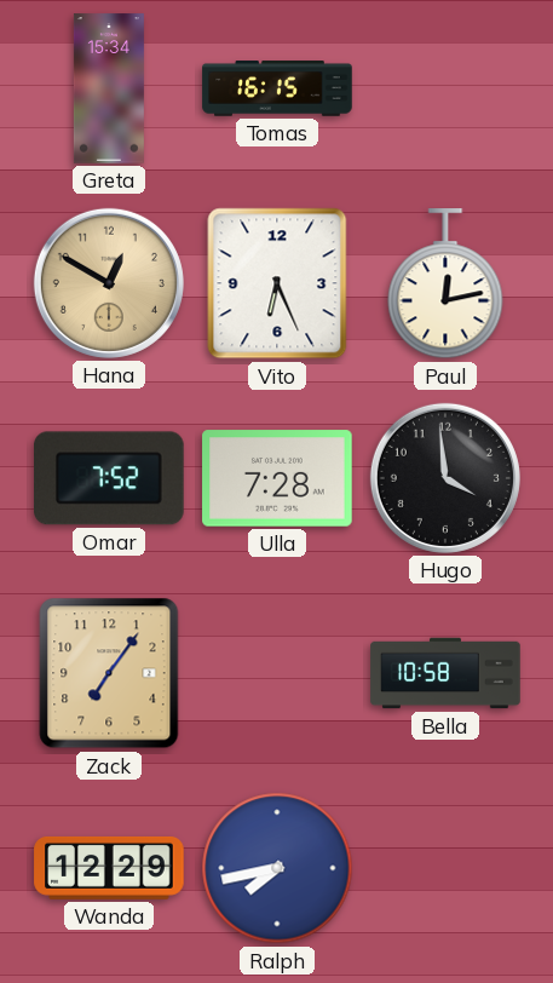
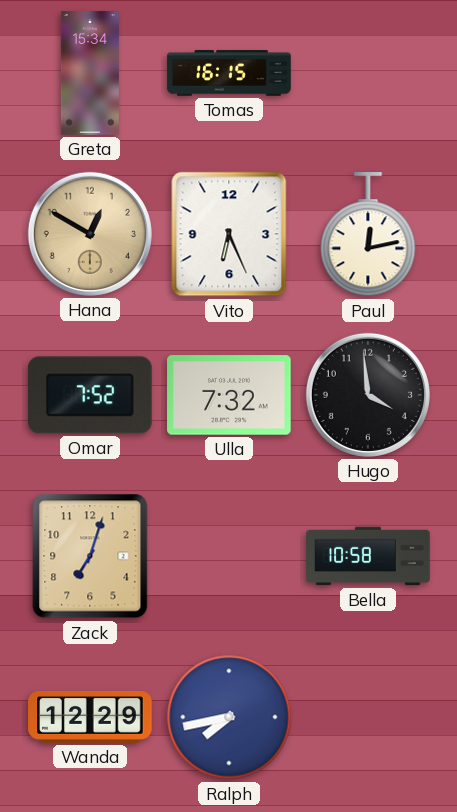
Ulla: 7:28 -> 7:32 (229, 395)
Zack: 7:06 -> 7:03 (90, 556)
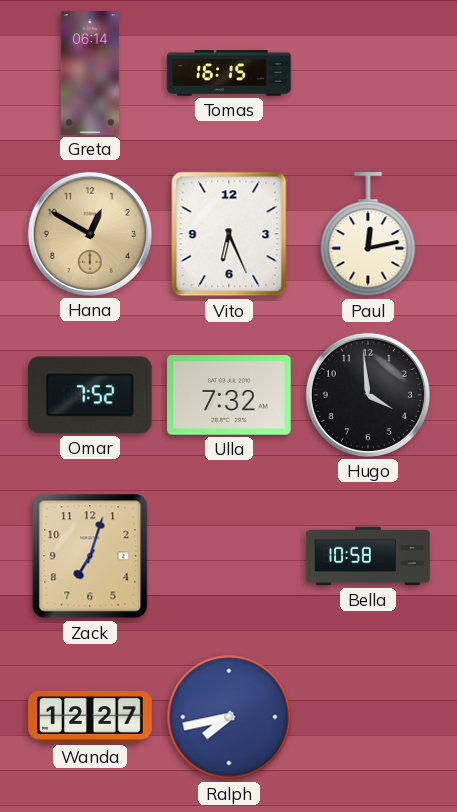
Greta: 15:34 -> 06:14 (90, 73)
Wanda: 12:29 -> 12:27 (90, 717)
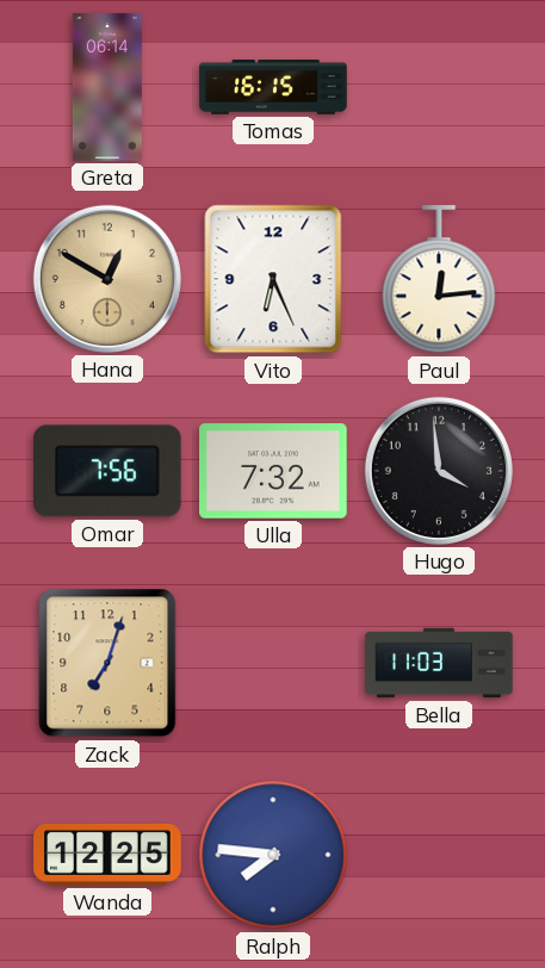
Paul: 12:13 -> 12:14 (439, 280)
Omar: 7:52 -> 7:56 (109, 471)
Bella: 10:58 -> 11:03 (439, 663)
Wanda: 12:27 -> 12:25 (107, 855)
Ralph: 7:43 -> 7:46 (273, 855)
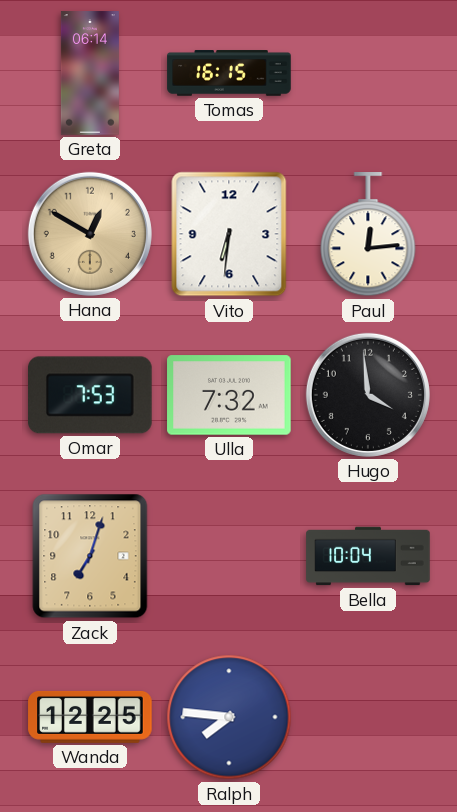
Vito: 6:26 -> 6:31 (229, 234)
Omar: 7:56 -> 7:53 (91, 395)
Bella: 11:03 -> 10:04 (368, 556)
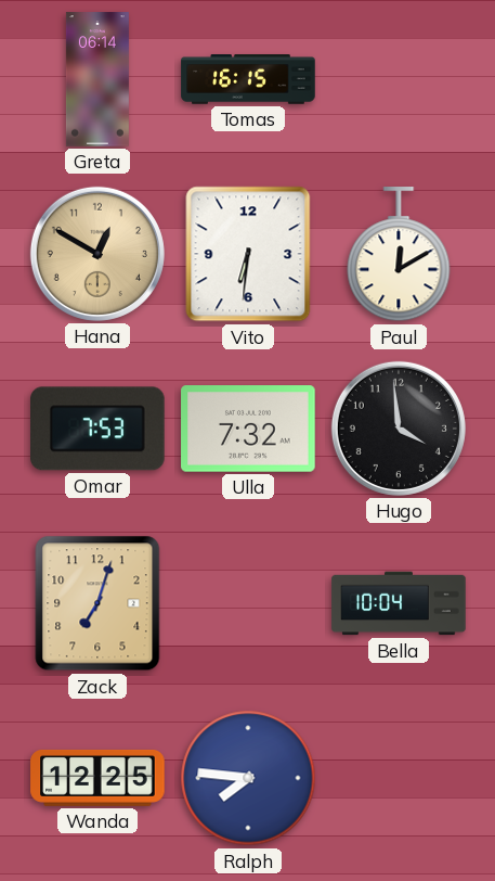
Paul: 12:14 -> 12:10 (399, 255)
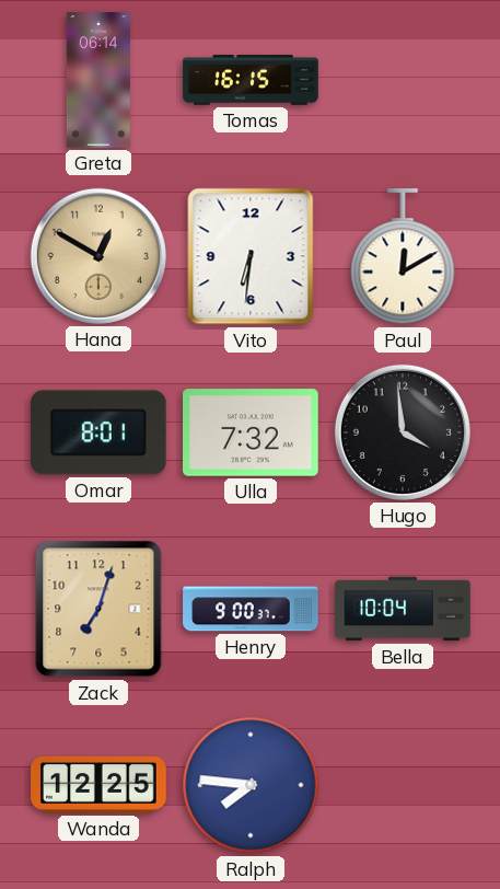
Omar: 7:53 -> 8:01 (100, 432)
Henry: none -> 9:00 (251, 609)
